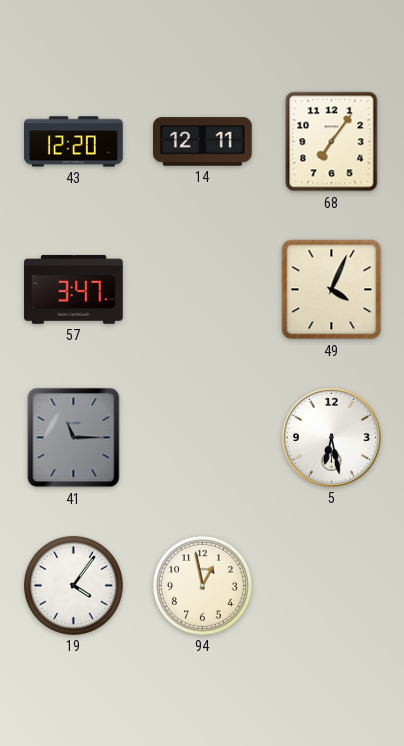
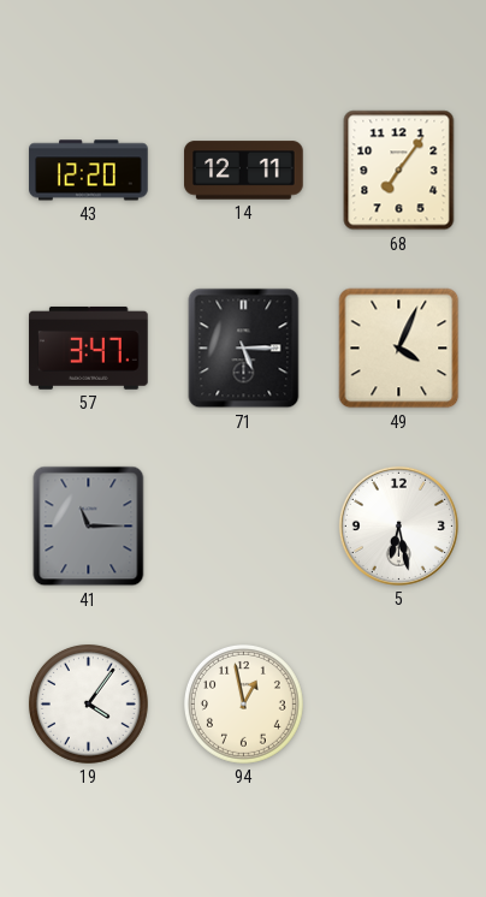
71: none -> 5:15 (244, 349)
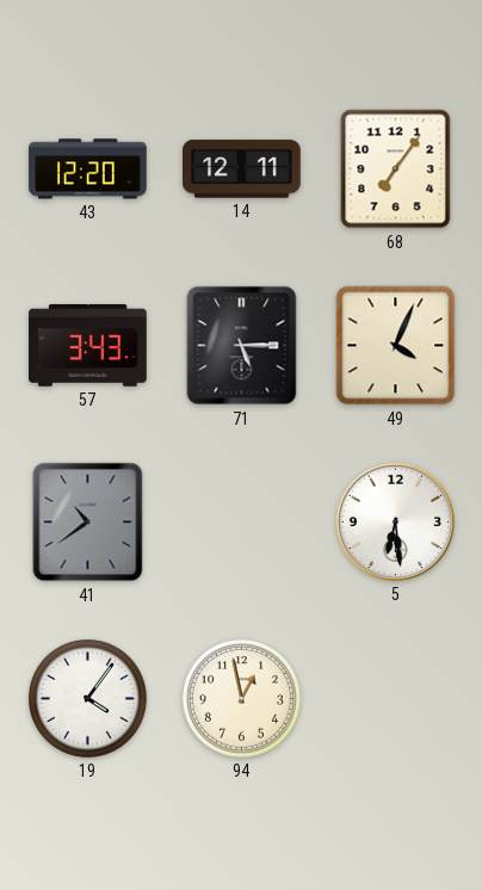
57: 3:47 -> 3:43 (88, 345)
41: 11:15 -> 10:39 (88, 523)
5: 6:28 -> 6:29 (395, 521)
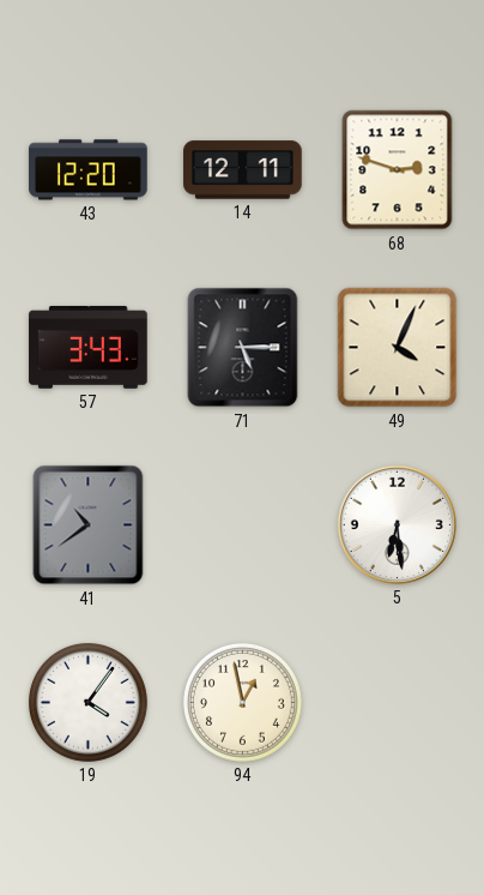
68: 7:06 -> 2:48 (398, 170)
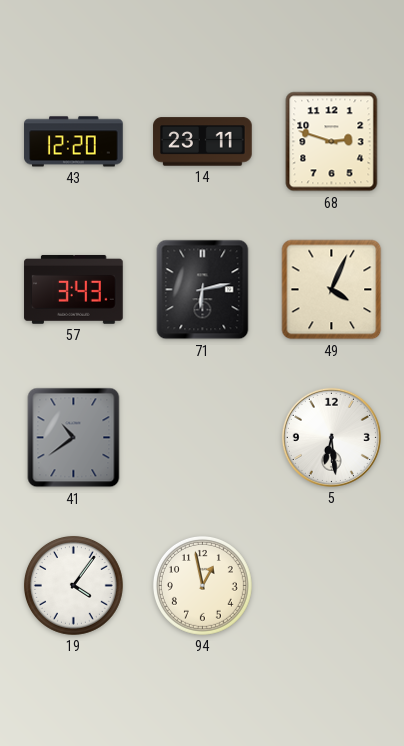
14: 12:11 -> 23:11 (203, 142)
71: 5:15 -> 6:13 (203, 290)
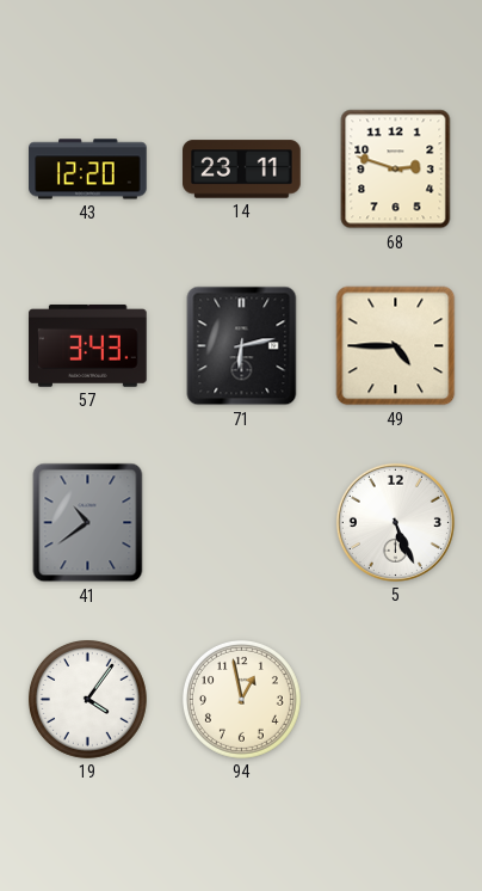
49: 4:04 -> 4:45 (396, 346)
5: 6:29 -> 5:26 (395, 522)
